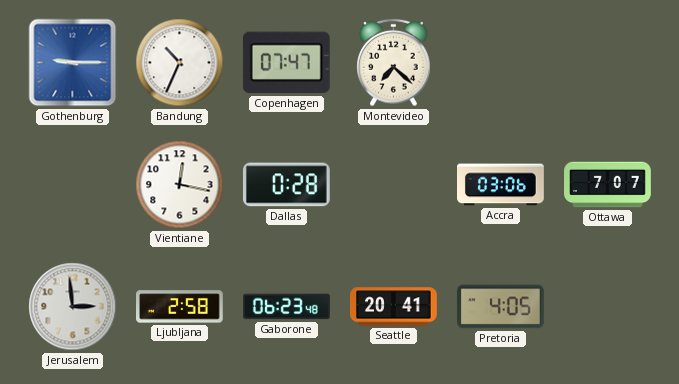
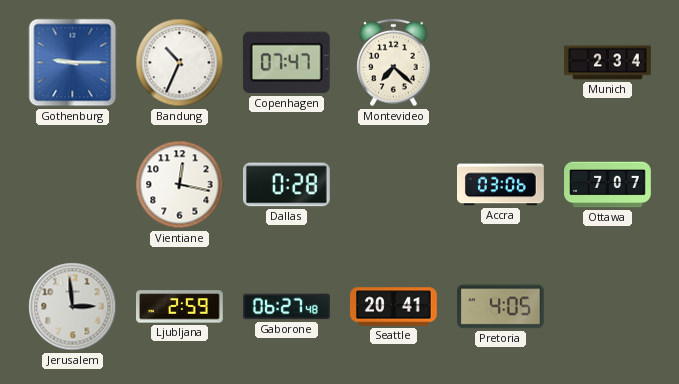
Munich: none -> 2:34 (608, 63)
Ljubljana: 2:58 -> 2:59 (180, 307)
Gaborone: 06:23 -> 06:27 (287, 307)
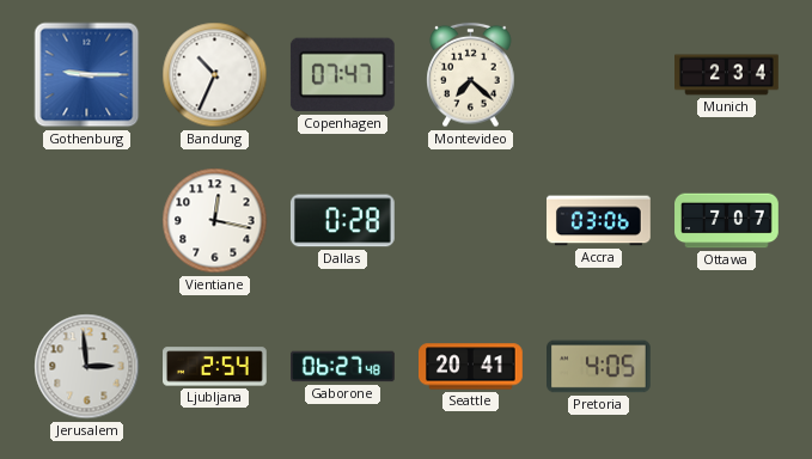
Ljubljana: 2:59 -> 2:54 (215, 367)
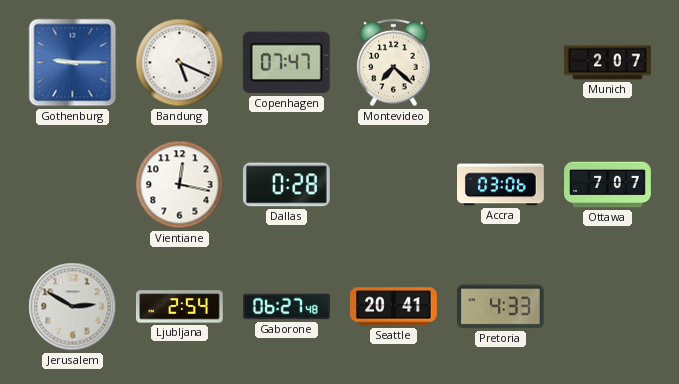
Bandung: 10:34 -> 5:19 (180, 63)
Munich: 2:34 -> 2:07 (608, 63)
Jerusalem: 2:59 -> 2:50 (73, 307)
Pretoria: 4:05 -> 4:33 (501, 307)
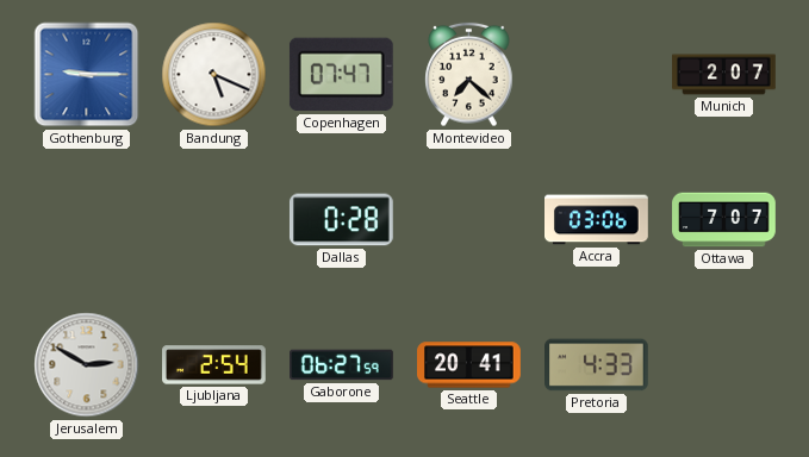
Vientiane: 12:17 -> none (180, 185)
Gaborone: 06:27:48 -> 06:27:59 (342, 365)
